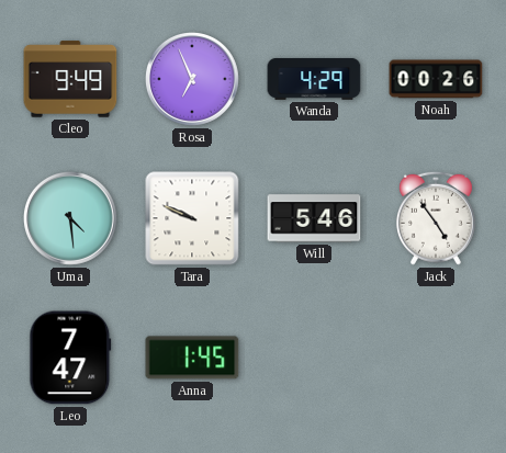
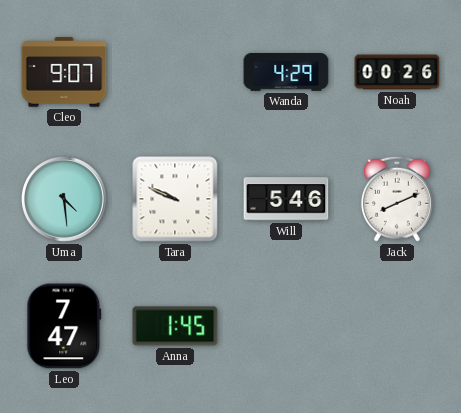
Cleo: 9:49 -> 9:07 (64, 72)
Rosa: 6:56 -> none (193, 80)
Jack: 4:54 -> 8:11 (397, 199)
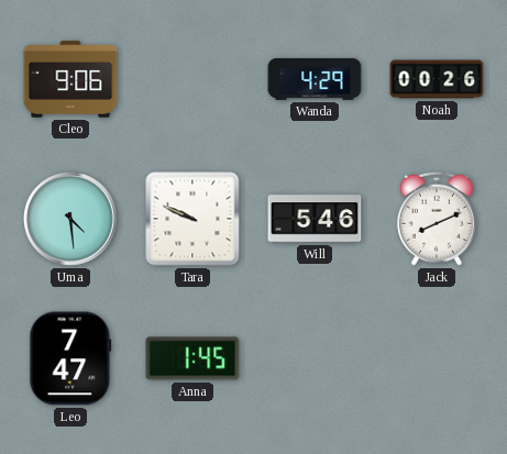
Cleo: 9:07 -> 9:06 (70, 79)
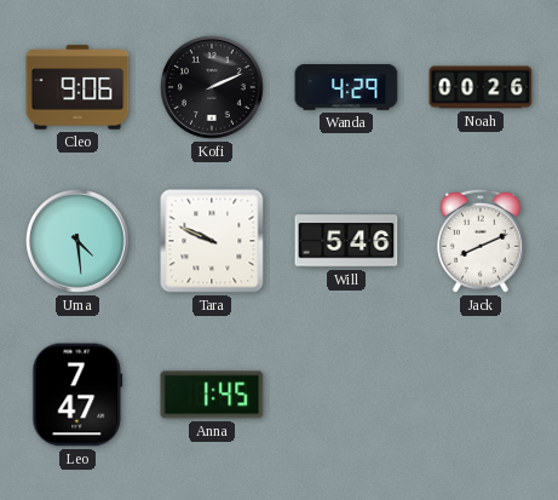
Kofi: none -> 2:11 (213, 88)
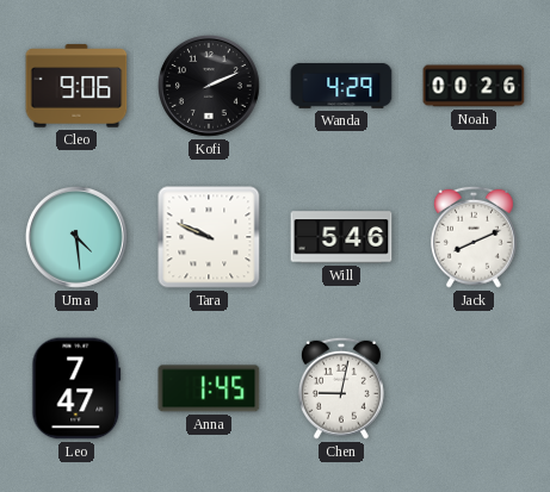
Chen: none -> 9:02 (341, 388)
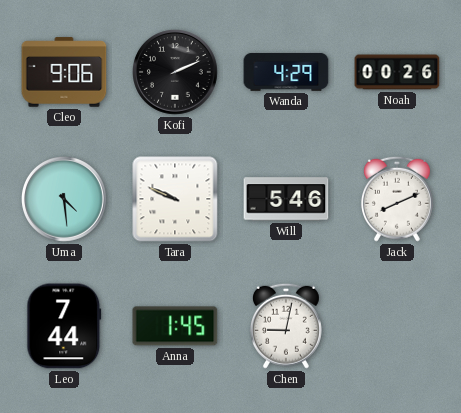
Leo: 7:47 -> 7:44 (64, 326)
